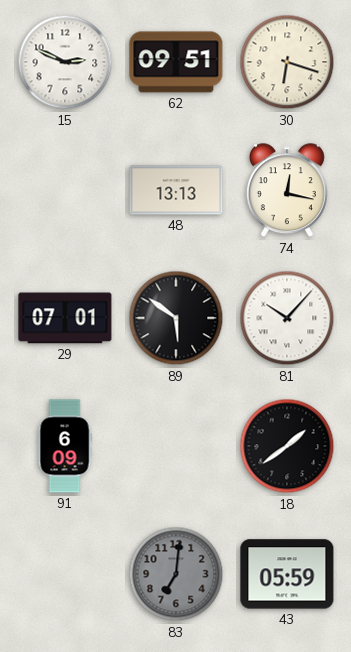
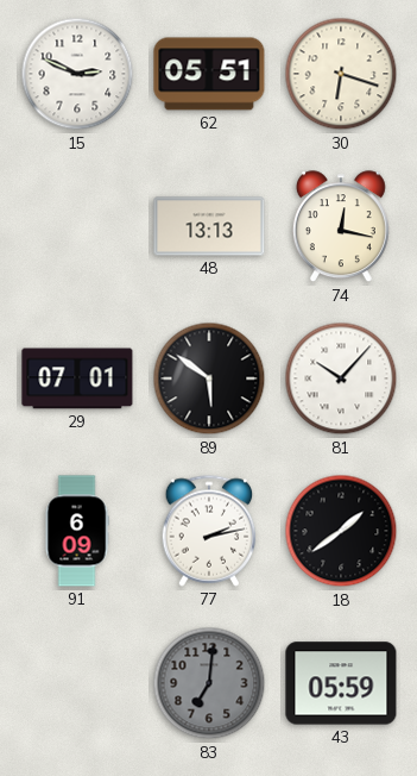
62: 09:51 -> 05:51 (209, 74)
77: none -> 2:13 (209, 531)
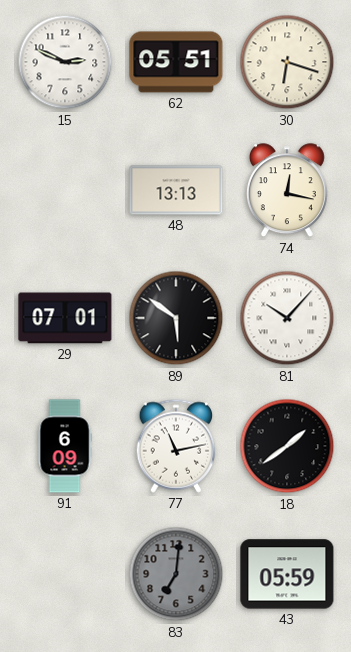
77: 2:13 -> 11:13 (176, 446)
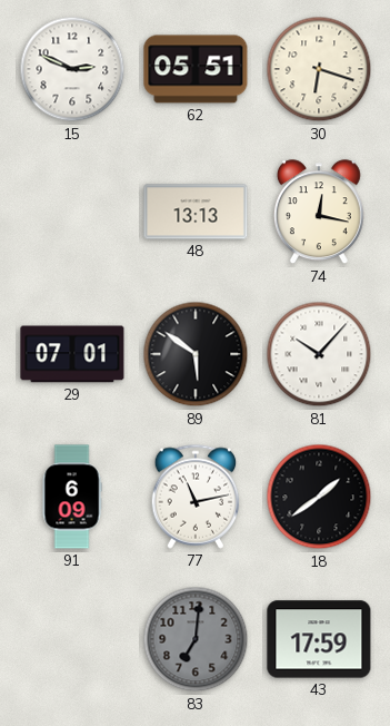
43: 05:59 -> 17:59 (319, 639)
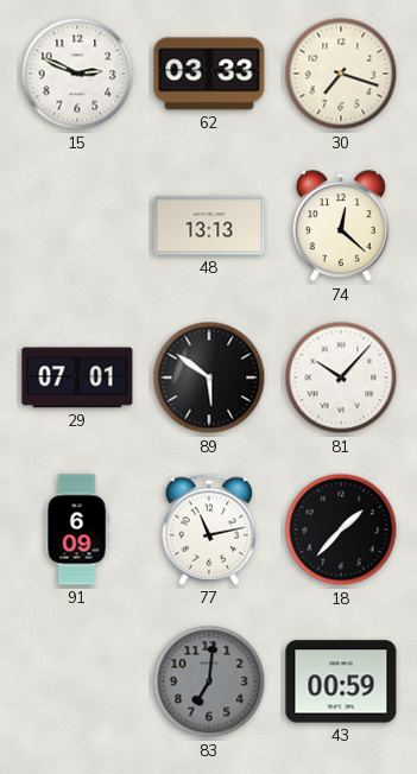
62: 05:51 -> 03:33 (209, 74)
30: 6:18 -> 7:18 (341, 74)
74: 12:17 -> 12:22 (341, 227)
18: 1:39 -> 1:37 (341, 529)
43: 17:59 -> 00:59 (341, 681)
